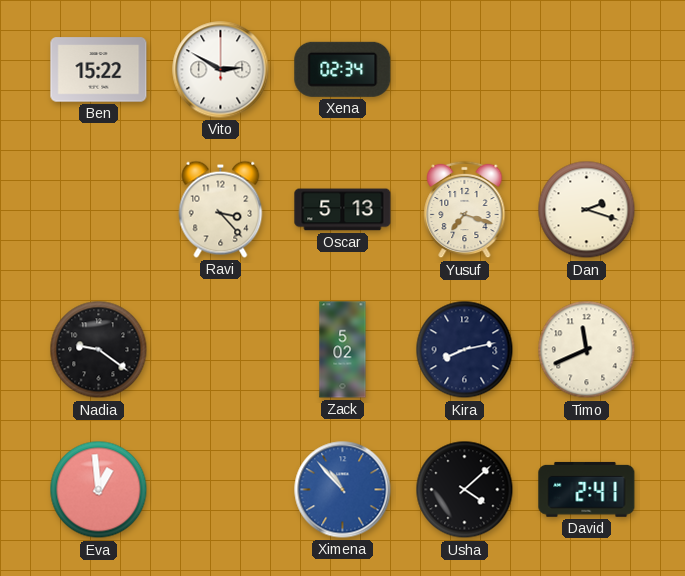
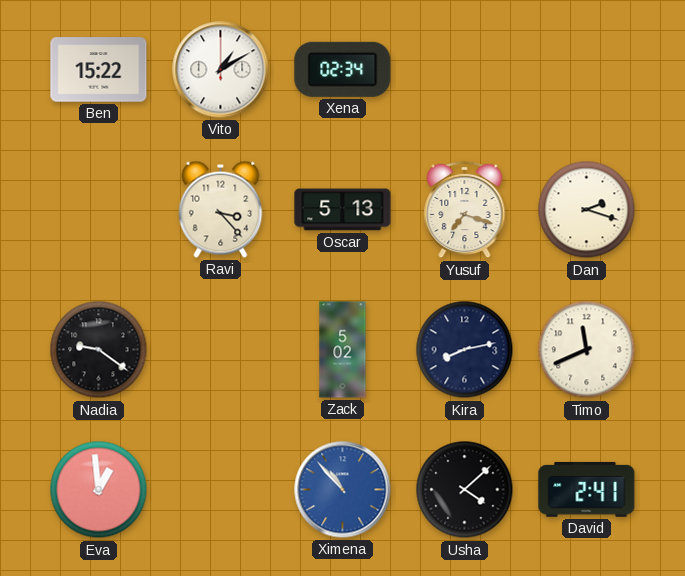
Vito: 2:50 -> 1:10 (221, 70)
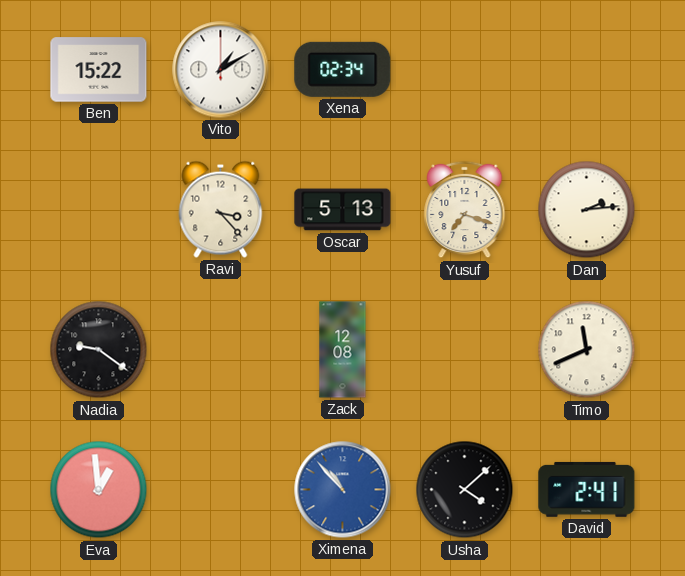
Dan: 2:18 -> 2:14 (587, 210)
Zack: 5:02 -> 12:08 (343, 350)
Kira: 8:13 -> none (465, 350)
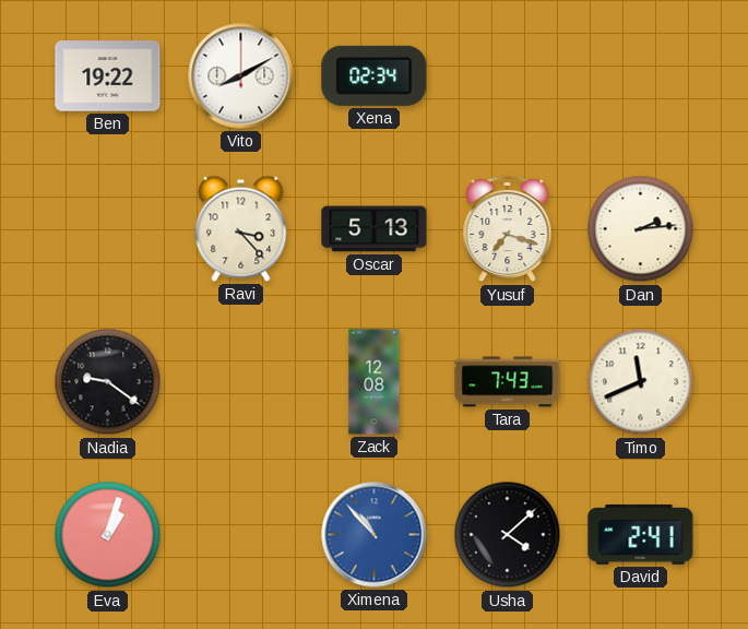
Ben: 15:22 -> 19:22 (108, 76)
Vito: 1:10 -> 8:10 (241, 76)
Tara: none -> 7:43 (508, 382)
Eva: 12:59 -> 1:03 (108, 535)
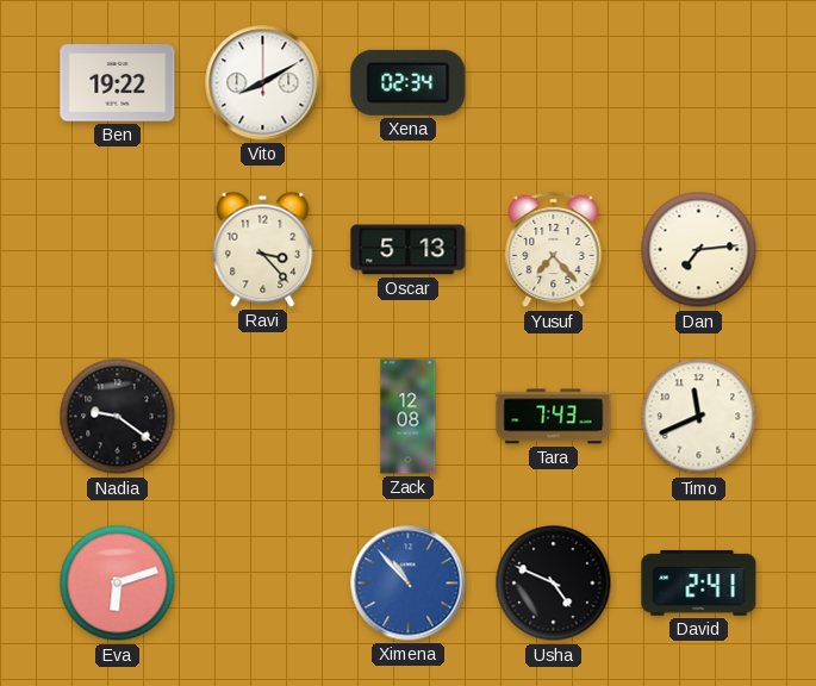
Yusuf: 7:18 -> 7:23 (554, 250)
Dan: 2:14 -> 7:14 (699, 250)
Eva: 1:03 -> 6:12 (118, 584)
Usha: 4:08 -> 4:49 (554, 584)
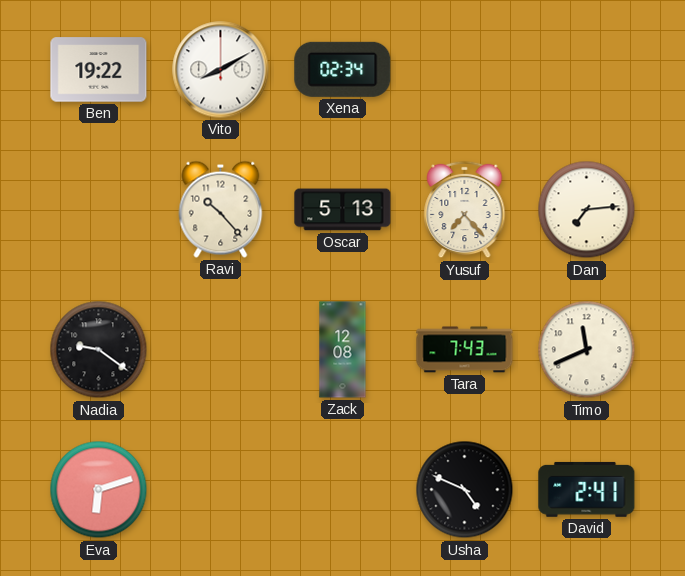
Ravi: 3:23 -> 10:23 (221, 209)
Ximena: 10:53 -> none (409, 584)
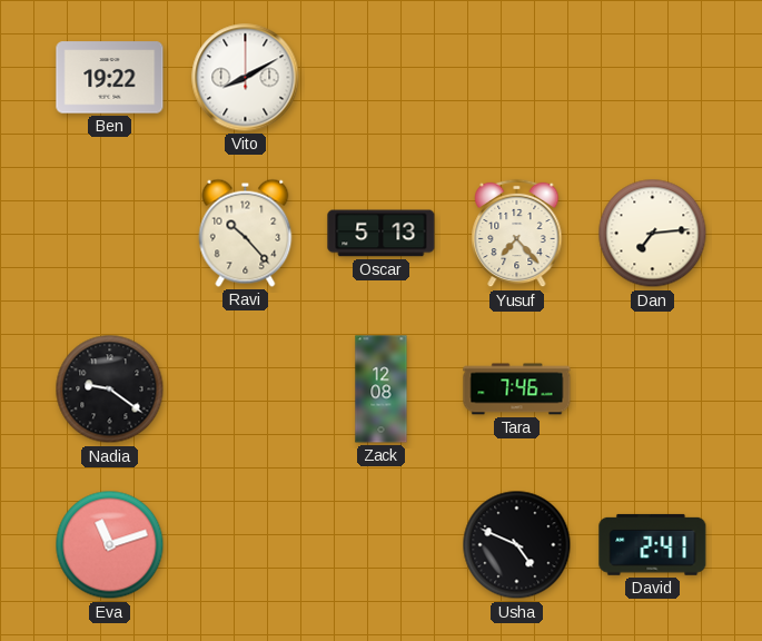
Xena: 02:34 -> none (343, 69)
Tara: 7:43 -> 7:46 (517, 389)
Timo: 11:41 -> none (587, 350)
Eva: 6:12 -> 11:12 (110, 545)
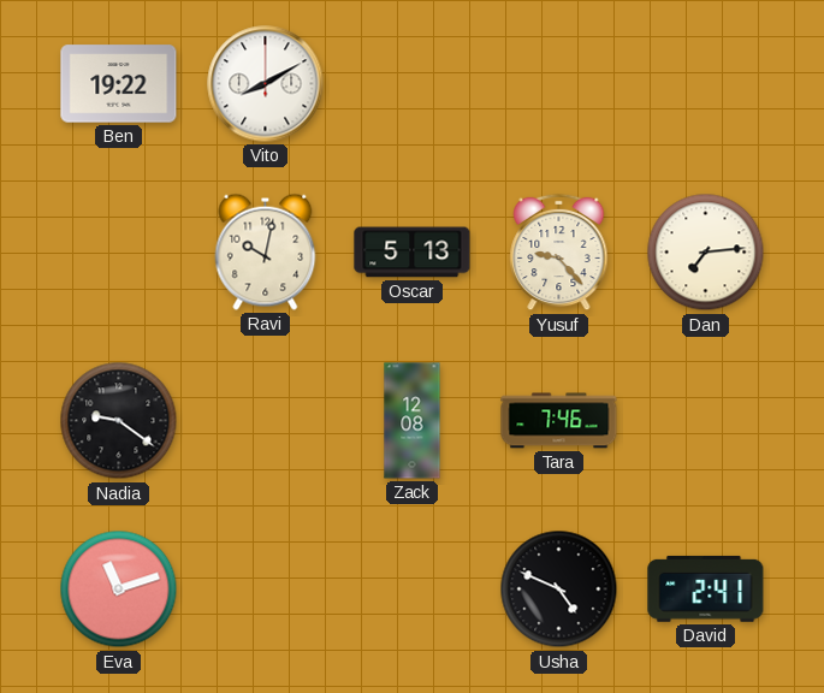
Ravi: 10:23 -> 10:02 (266, 251)
Yusuf: 7:23 -> 9:23 (559, 253)
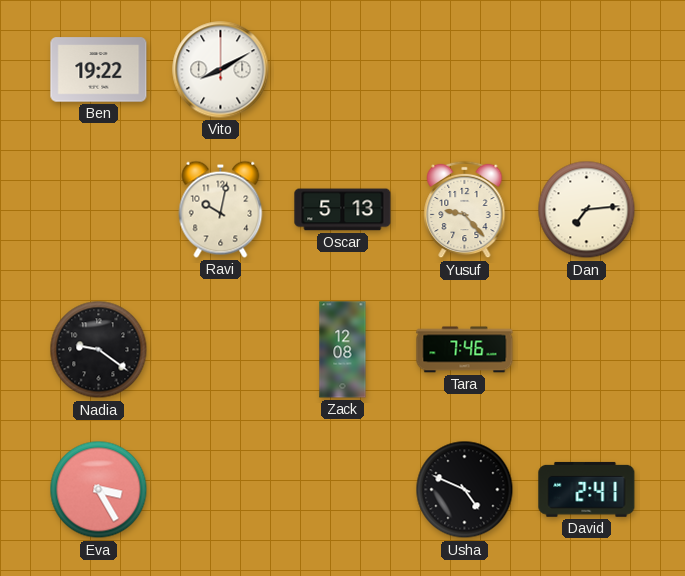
Eva: 11:12 -> 3:25 (99, 490)
